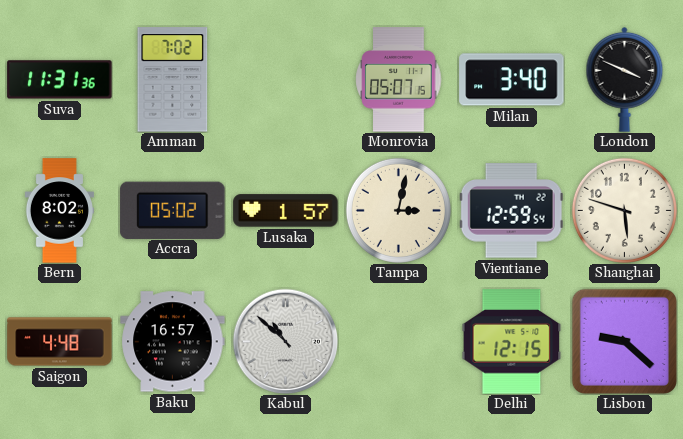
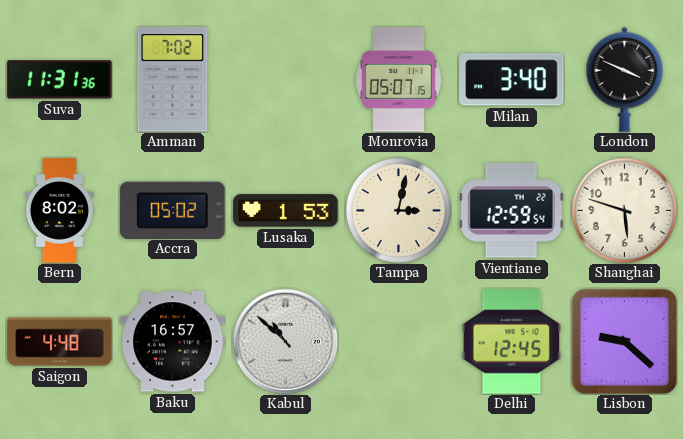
Lusaka: 1:57 -> 1:53 (286, 211)
Delhi: 12:15 -> 12:45 (512, 342)
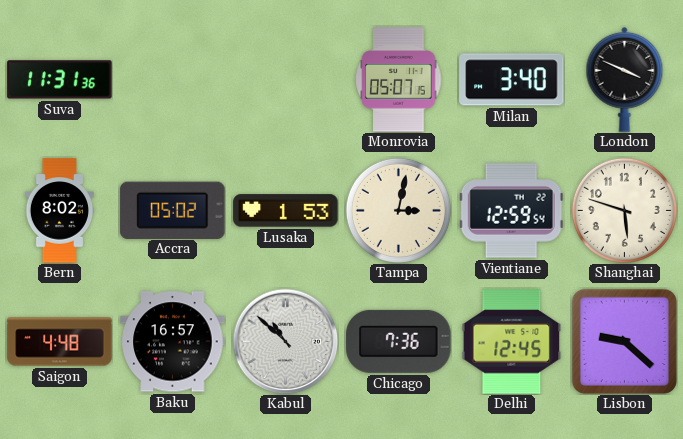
Amman: 7:02 -> none (173, 80)
Chicago: none -> 7:36 (399, 341)
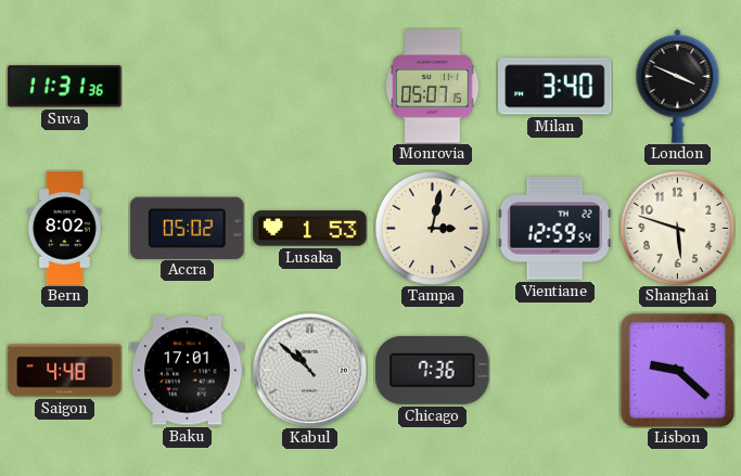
Baku: 16:57 -> 17:01 (188, 371)
Delhi: 12:45 -> none (512, 342)
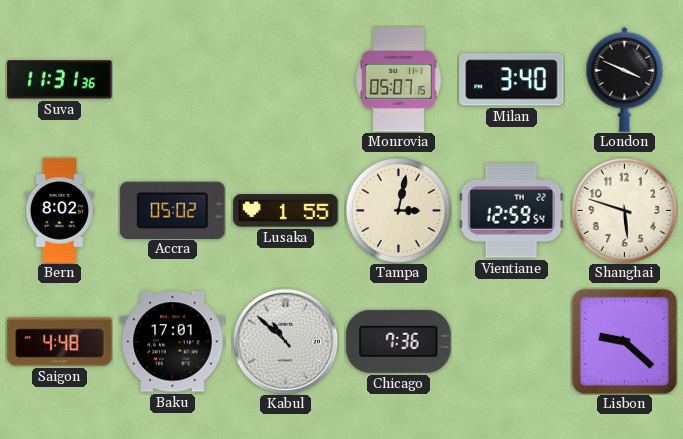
Lusaka: 1:53 -> 1:55 (286, 211)
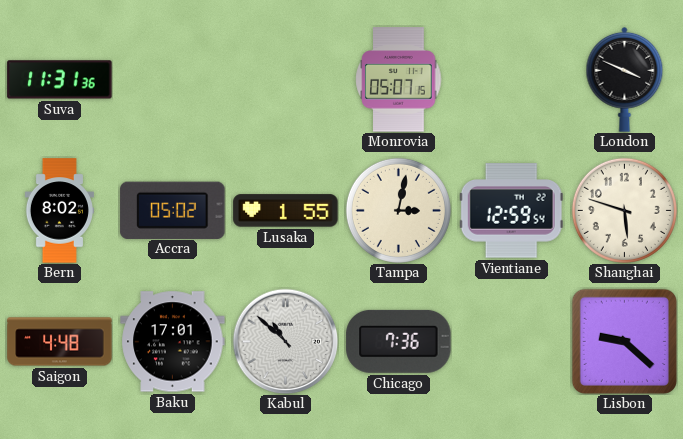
Milan: 3:40 -> none (512, 80)
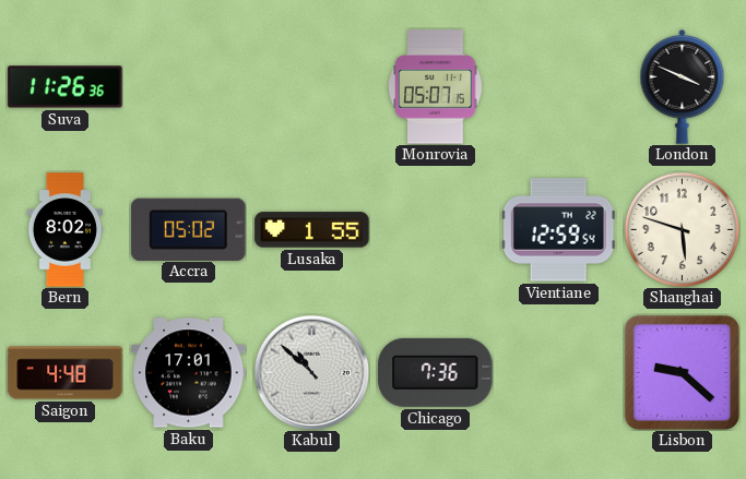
Suva: 11:31 -> 11:26 (66, 87)
Tampa: 3:02 -> none (398, 210)
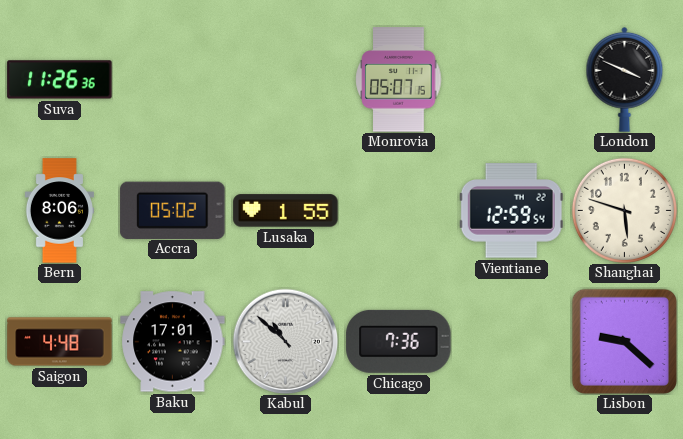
Bern: 8:02 -> 8:06 (59, 211)
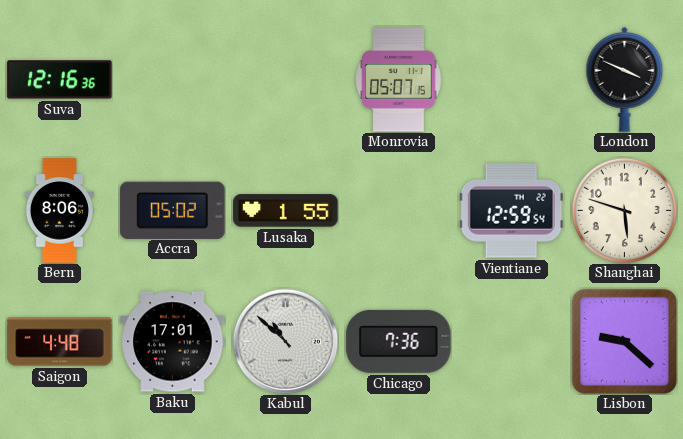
Suva: 11:26 -> 12:16 (60, 80)
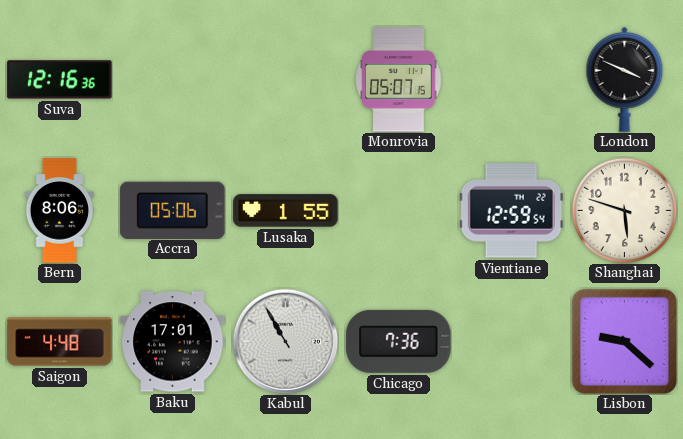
Accra: 05:02 -> 05:06 (173, 210)
Kabul: 10:52 -> 10:55 (285, 341)
